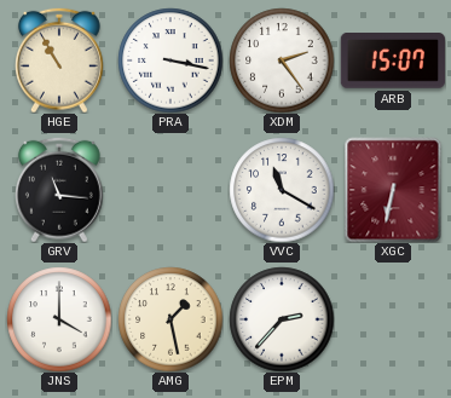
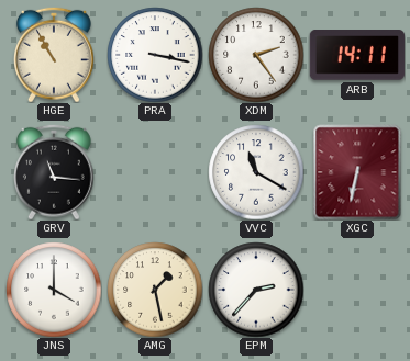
ARB: 15:07 -> 14:11 (357, 55)
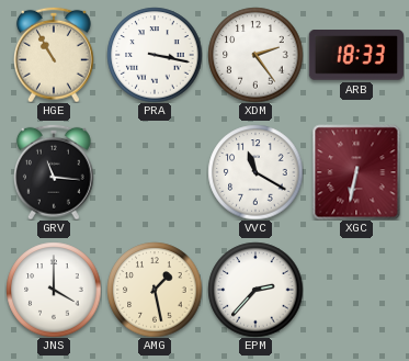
ARB: 14:11 -> 18:33 (356, 55)
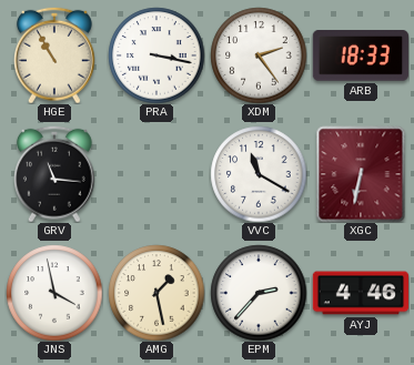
JNS: 4:00 -> 3:58 (54, 293)
AYJ: none -> 4:46 (360, 293)
